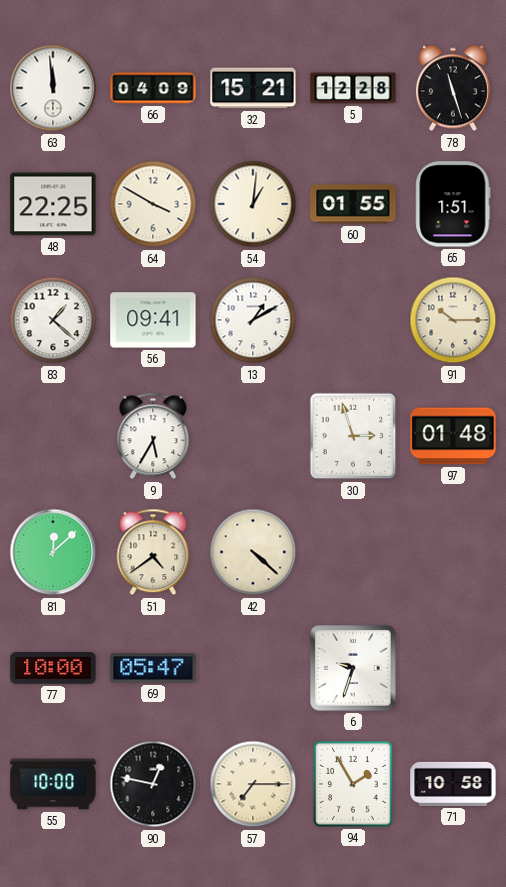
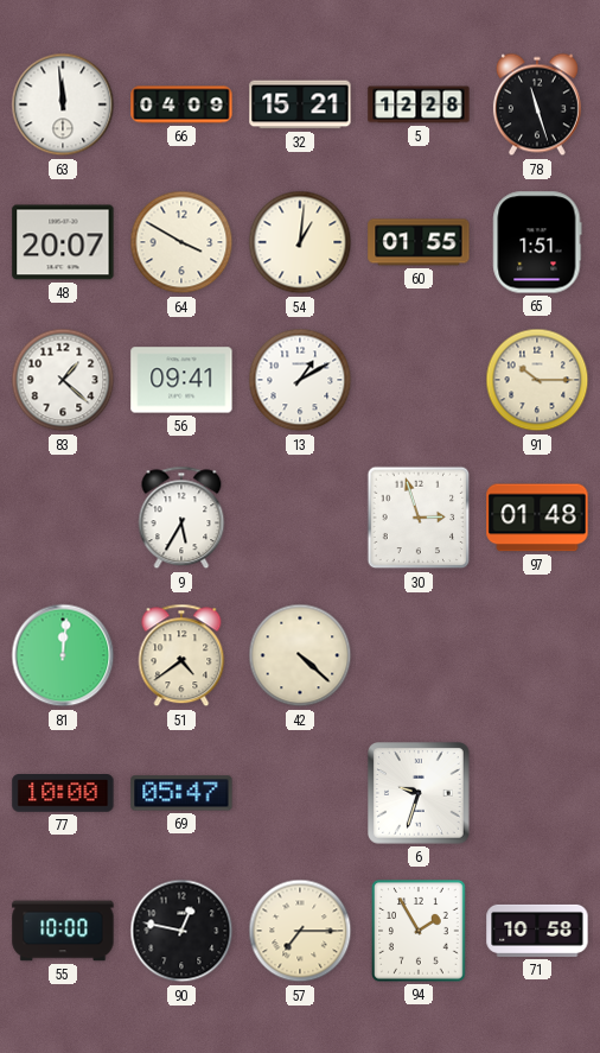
48: 22:25 -> 20:07 (63, 242)
81: 12:08 -> 12:01 (63, 655)
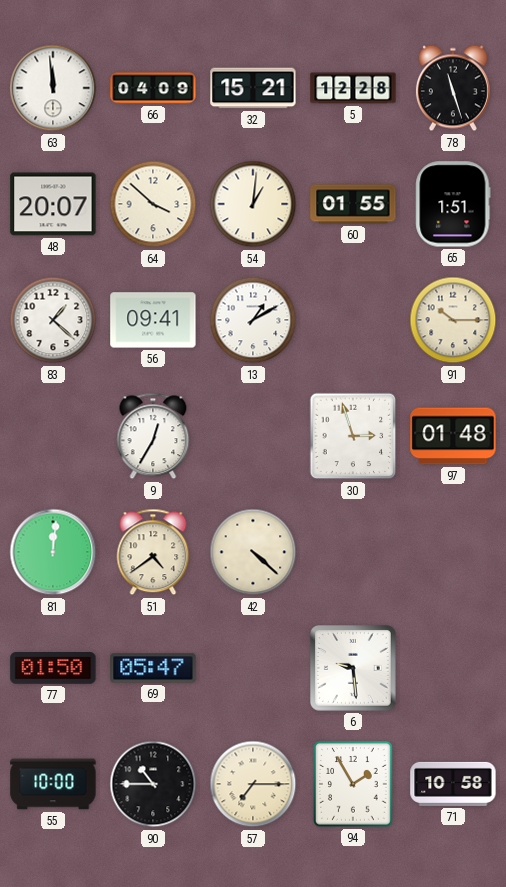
64: 3:50 -> 3:52 (153, 204)
9: 5:35 -> 12:35 (153, 436)
77: 10:00 -> 01:50 (53, 669)
6: 9:33 -> 9:29 (354, 669)
90: 12:47 -> 10:45 (153, 784)
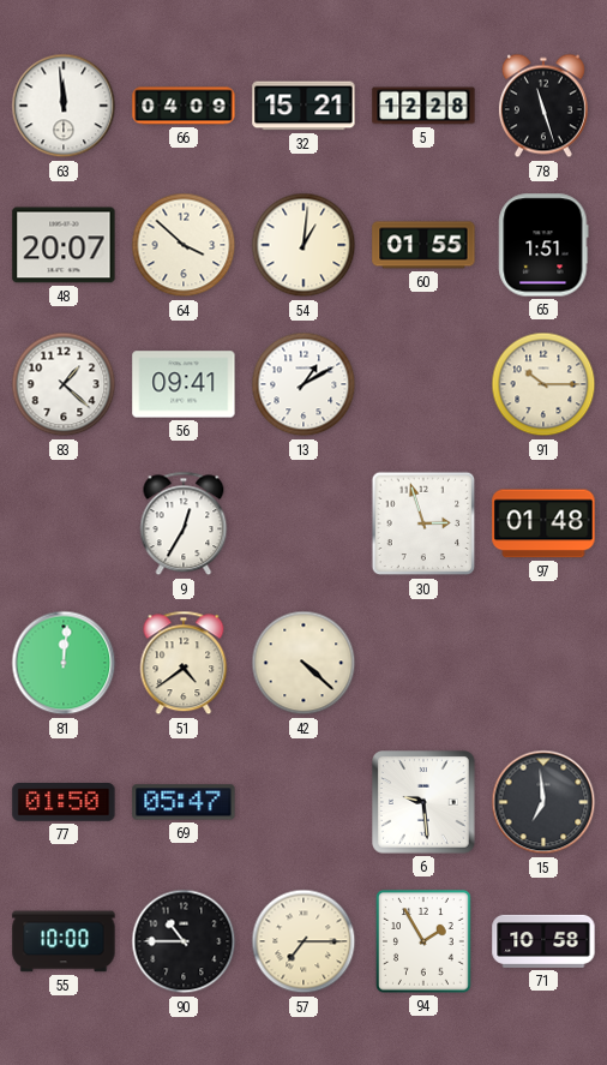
15: none -> 6:59 (543, 802)
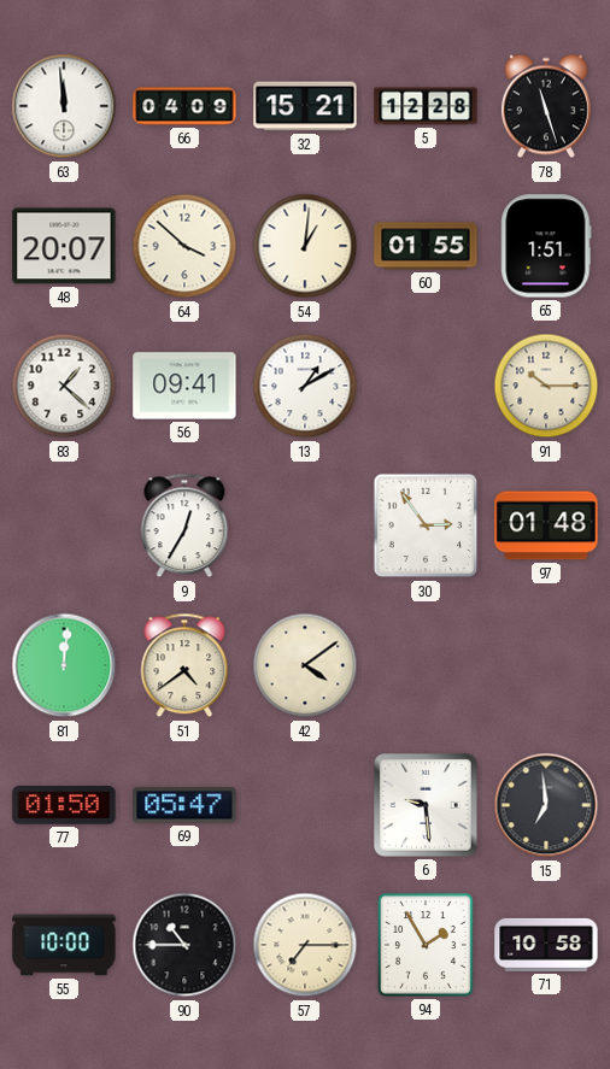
30: 2:57 -> 2:54 (426, 525)
42: 4:22 -> 4:09 (305, 665)
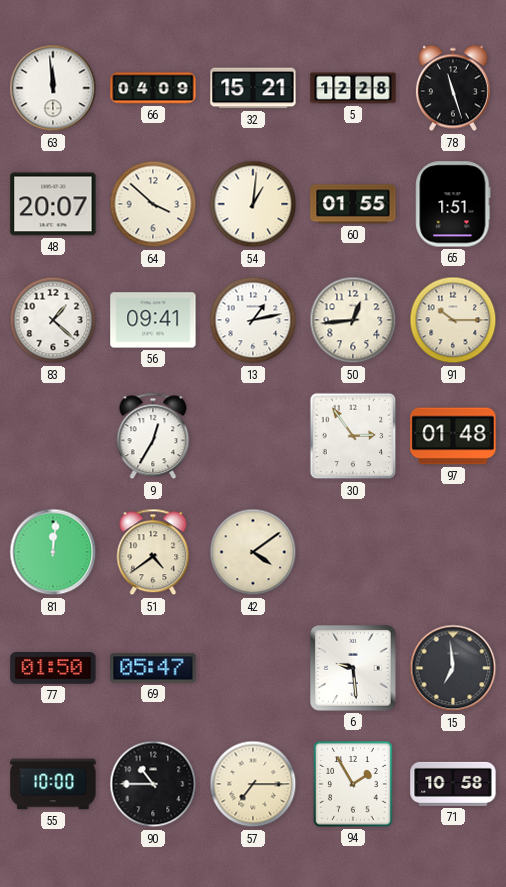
13: 1:10 -> 1:13 (253, 320)
50: none -> 12:44 (353, 320)
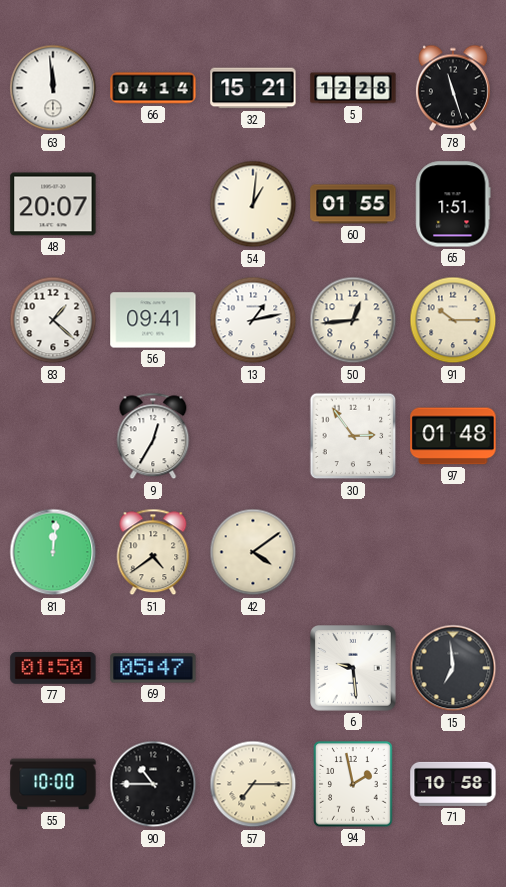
66: 04:09 -> 04:14 (153, 88)
64: 3:52 -> none (153, 204)
94: 1:55 -> 1:58 (353, 784)
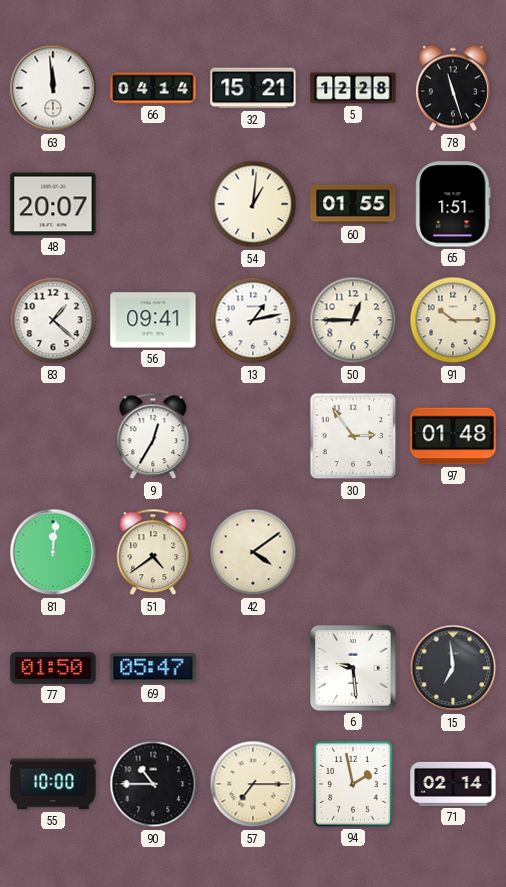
50: 12:44 -> 12:45 (353, 320)
71: 10:58 -> 02:14 (453, 784)
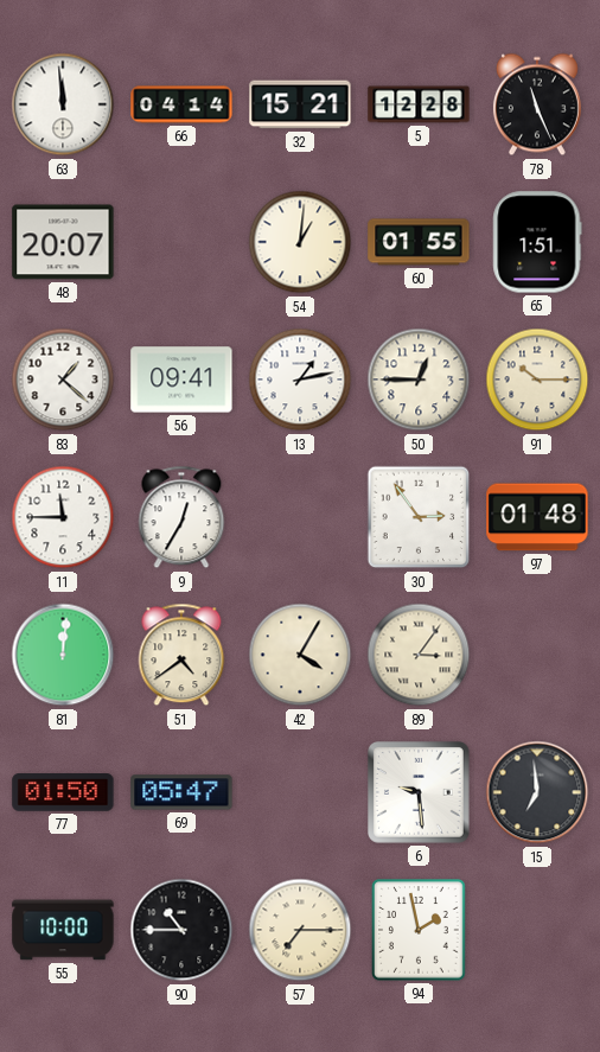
78: 11:27 -> 11:26 (537, 104)
11: none -> 11:45 (63, 517)
42: 4:09 -> 4:05 (300, 655)
89: none -> 3:06 (419, 655)
71: 02:14 -> none (453, 784)
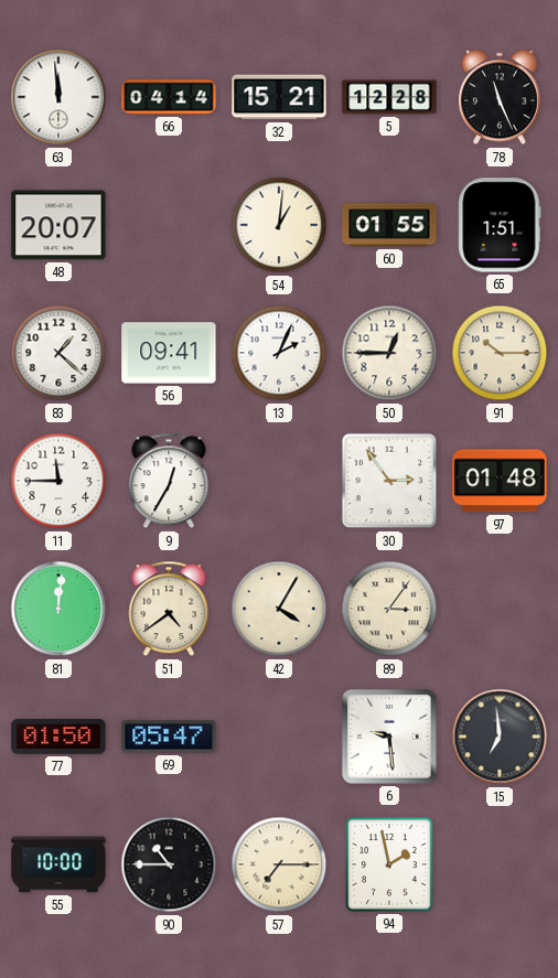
13: 1:13 -> 2:04 (279, 353)
